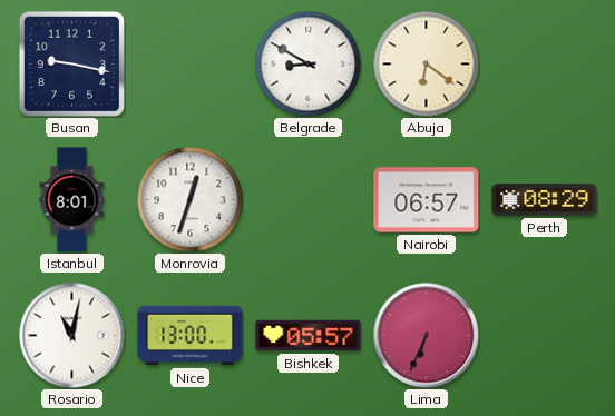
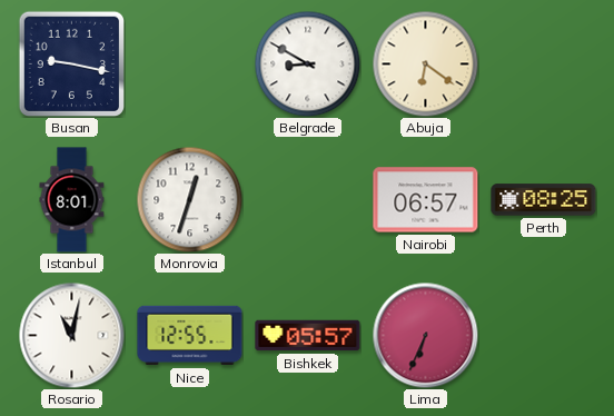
Perth: 08:29 -> 08:25 (544, 200)
Nice: 13:00 -> 12:55 (190, 336)
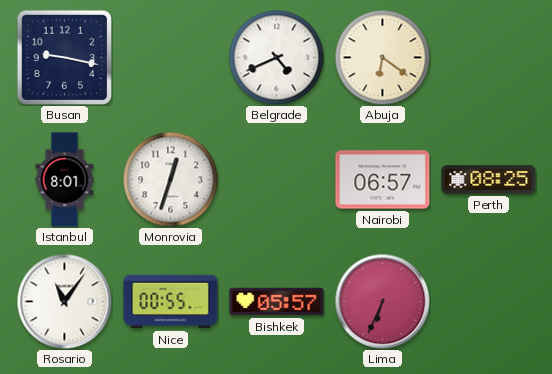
Belgrade: 8:50 -> 4:41 (276, 57)
Rosario: 11:02 -> 11:06 (64, 301)
Nice: 12:55 -> 00:55 (171, 302)
